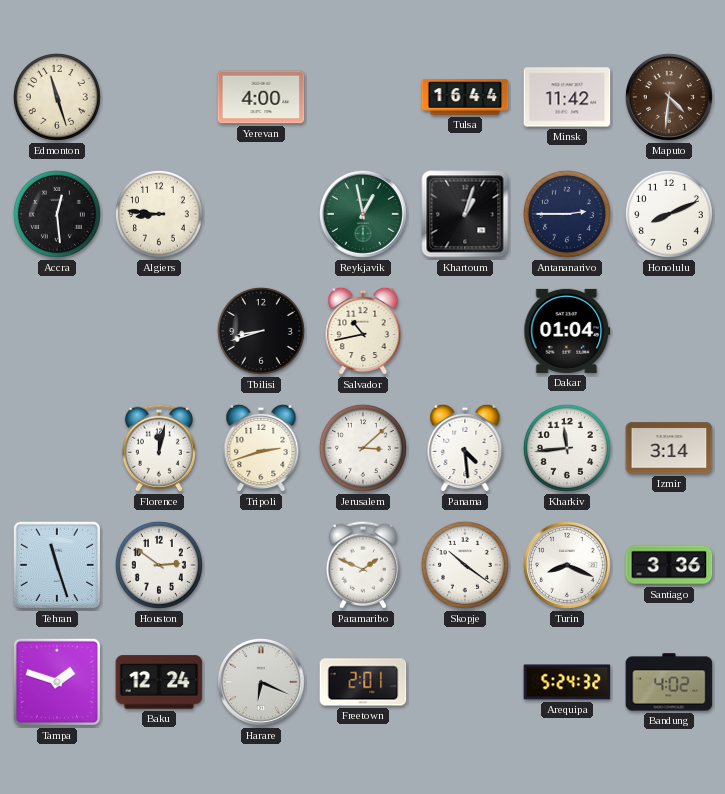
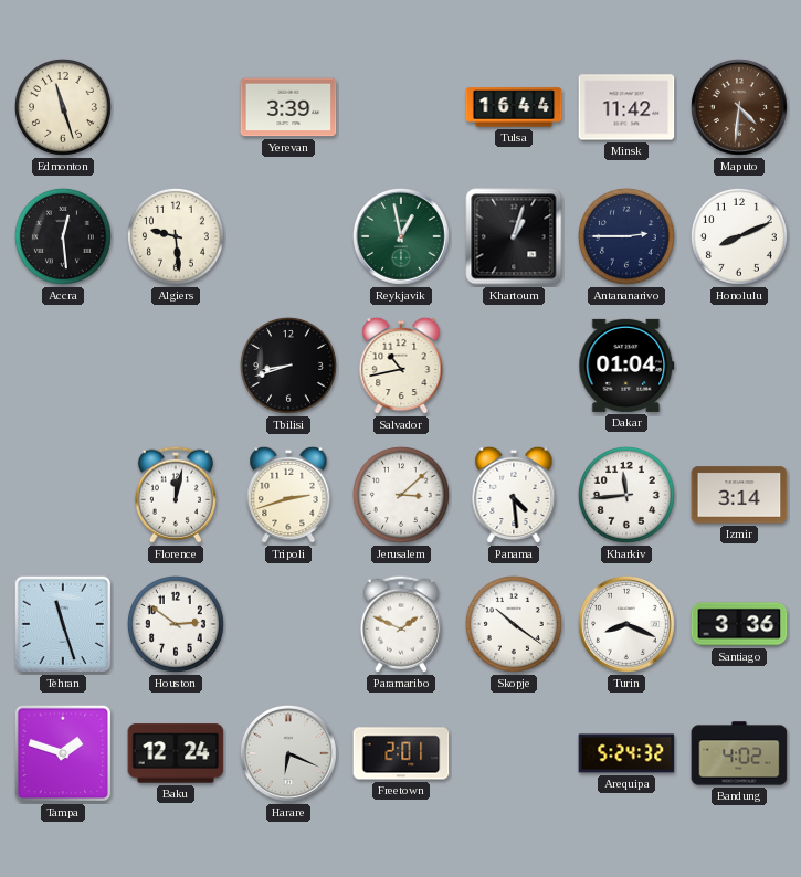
Yerevan: 4:00 -> 3:39 (288, 107)
Algiers: 8:46 -> 9:29 (176, 236)
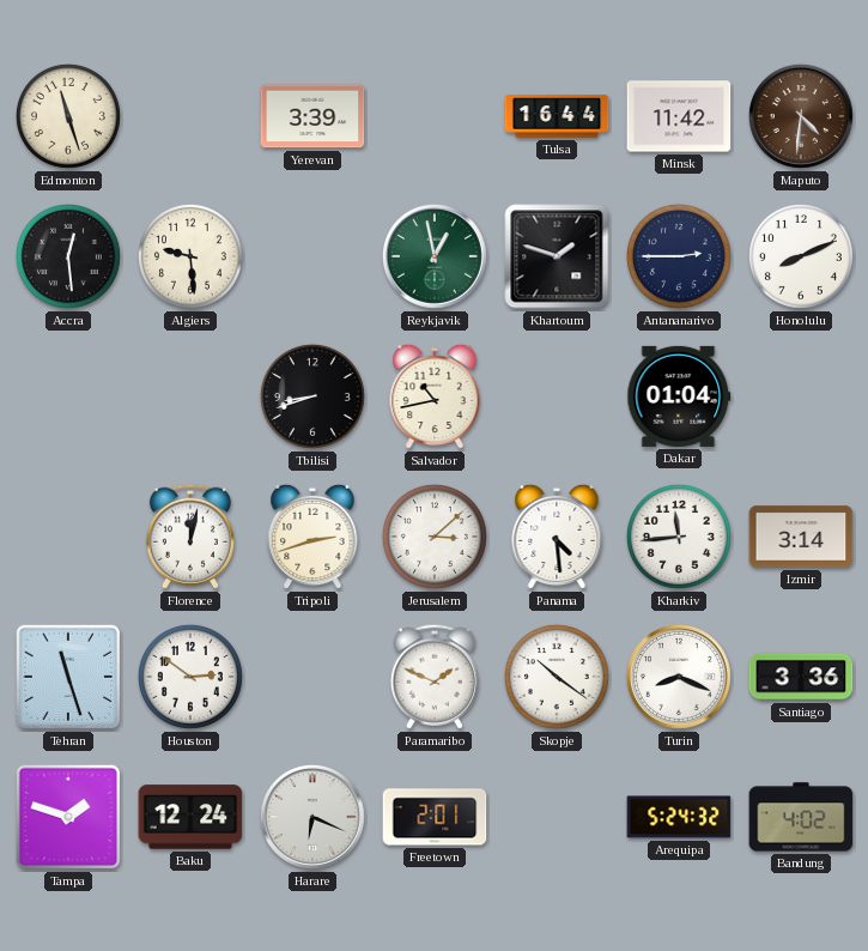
Khartoum: 1:03 -> 1:48 (557, 256)
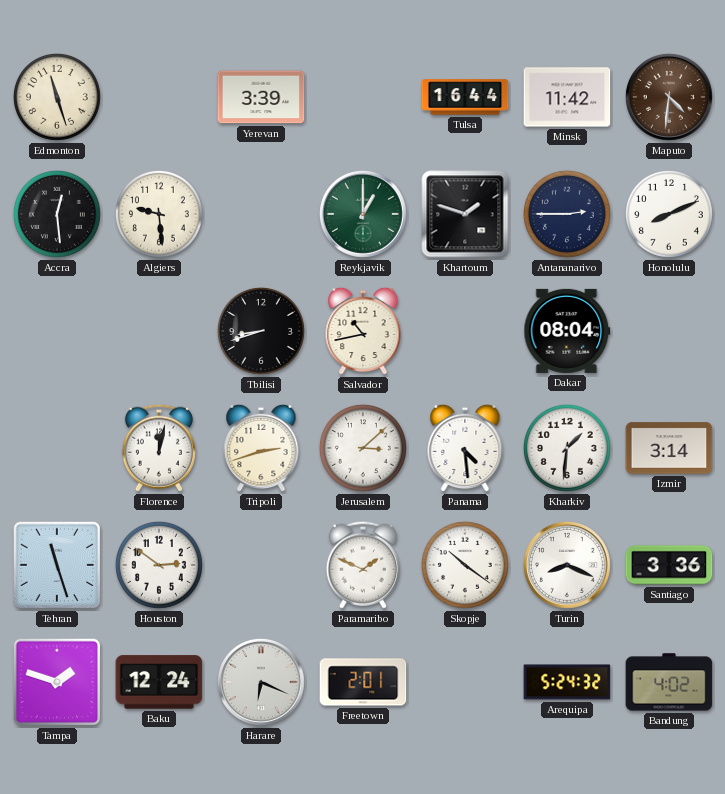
Reykjavik: 12:58 -> 1:00 (363, 215)
Dakar: 01:04 -> 08:04 (567, 331)
Kharkiv: 11:44 -> 1:31 (567, 448)
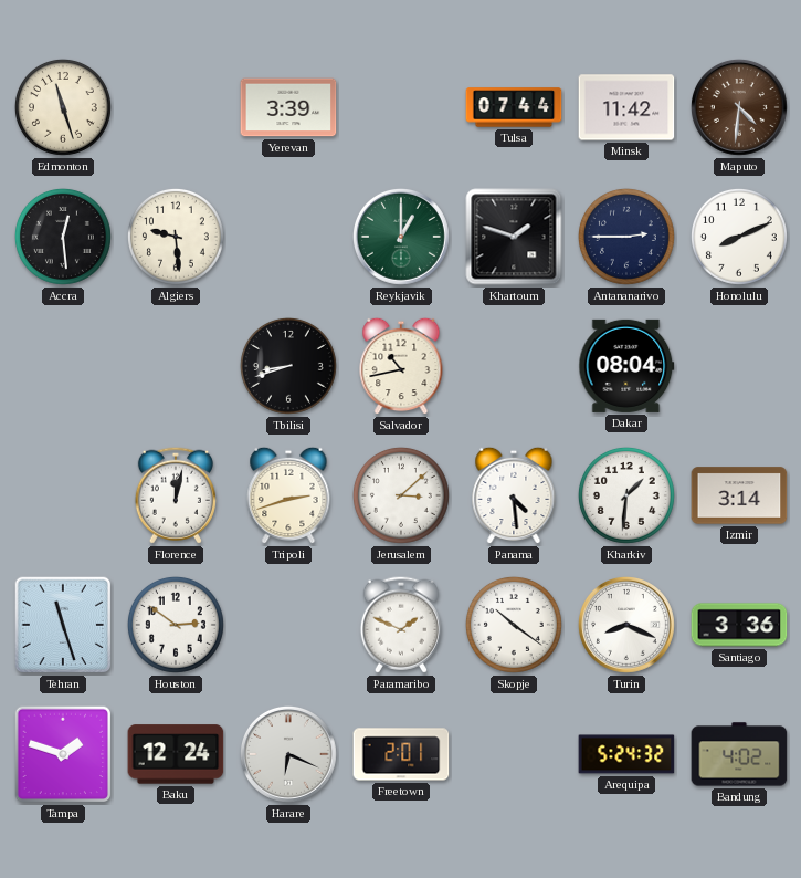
Tulsa: 16:44 -> 07:44 (514, 107)
